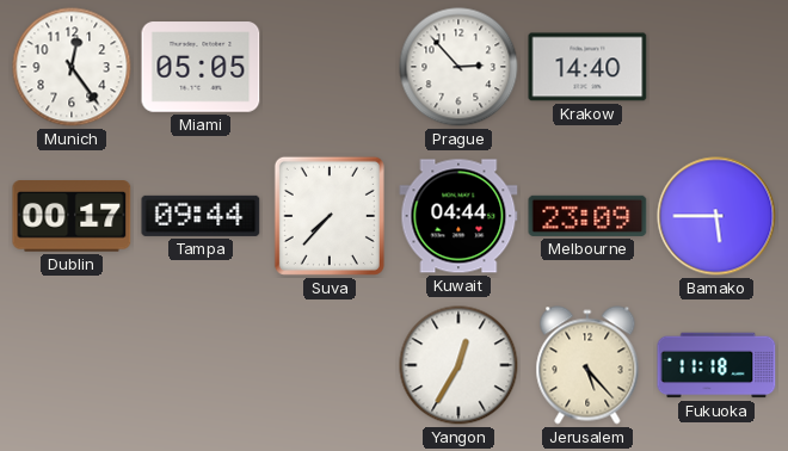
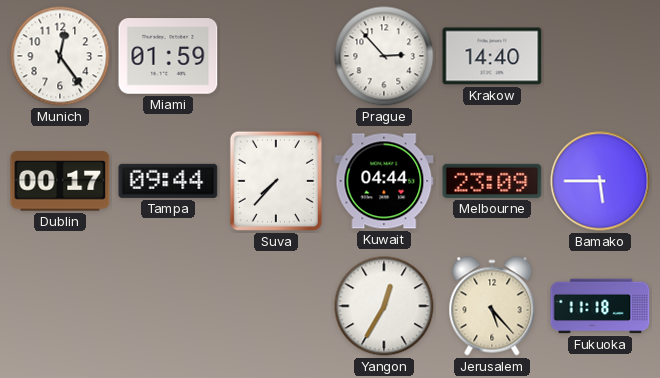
Miami: 05:05 -> 01:59 (168, 56)
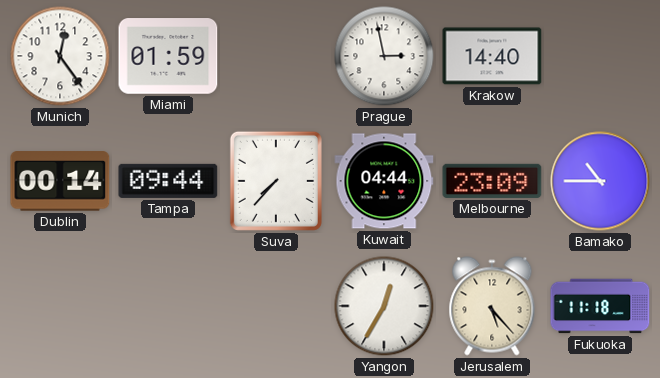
Prague: 2:53 -> 2:58 (384, 56)
Dublin: 00:17 -> 00:14 (60, 181)
Bamako: 5:45 -> 10:45 (600, 181)
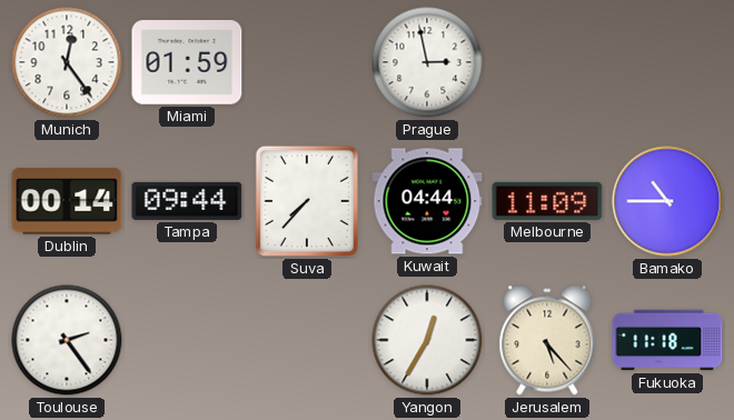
Krakow: 14:40 -> none (492, 56)
Melbourne: 23:09 -> 11:09 (547, 201)
Toulouse: none -> 2:24 (67, 340)
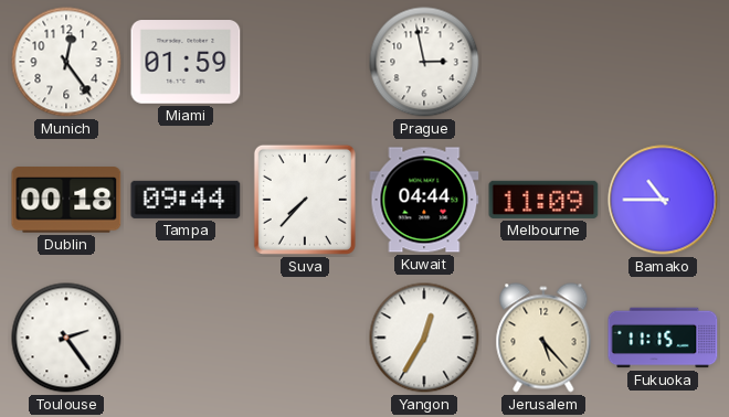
Dublin: 00:14 -> 00:18 (66, 200)
Fukuoka: 11:18 -> 11:15 (663, 338)
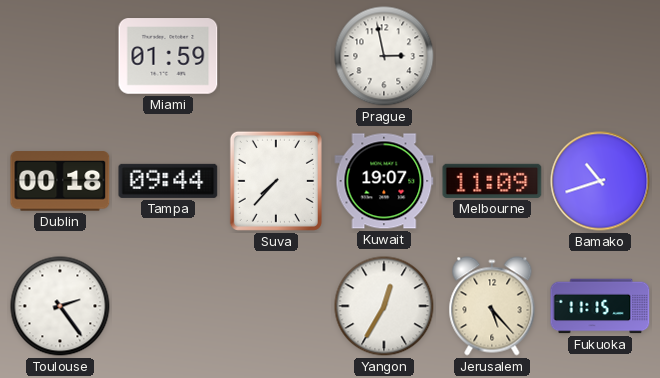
Munich: 12:24 -> none (66, 62)
Kuwait: 04:44 -> 19:07 (384, 181)
Bamako: 10:45 -> 10:42 (600, 181)
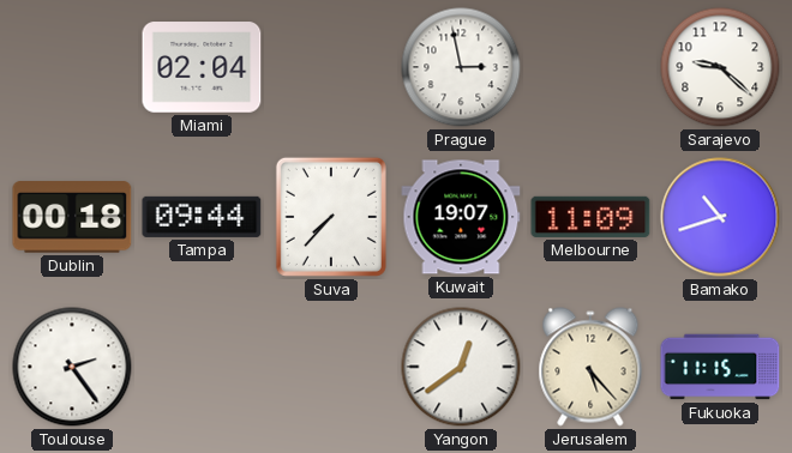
Miami: 01:59 -> 02:04 (202, 67)
Sarajevo: none -> 9:22 (720, 67)
Yangon: 12:35 -> 12:39 (461, 367)
